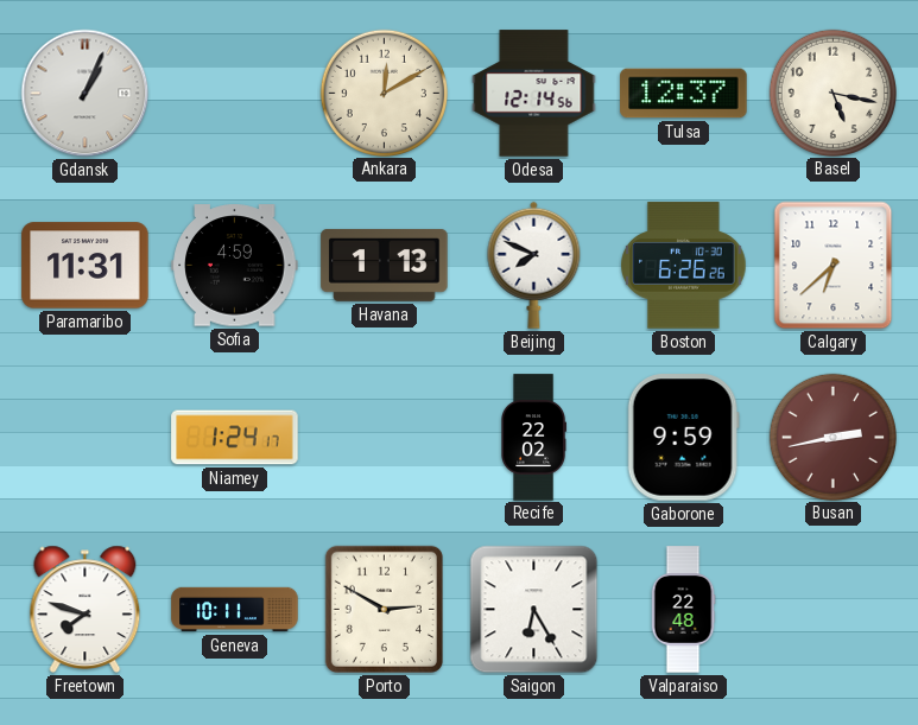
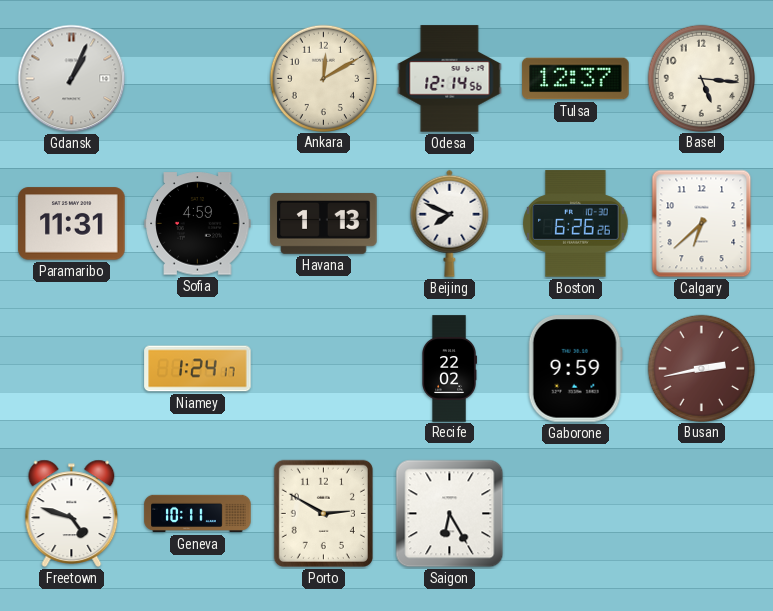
Basel: 5:17 -> 5:16 (701, 78)
Freetown: 7:48 -> 4:48 (72, 513)
Valparaiso: 22:48 -> none (683, 610)
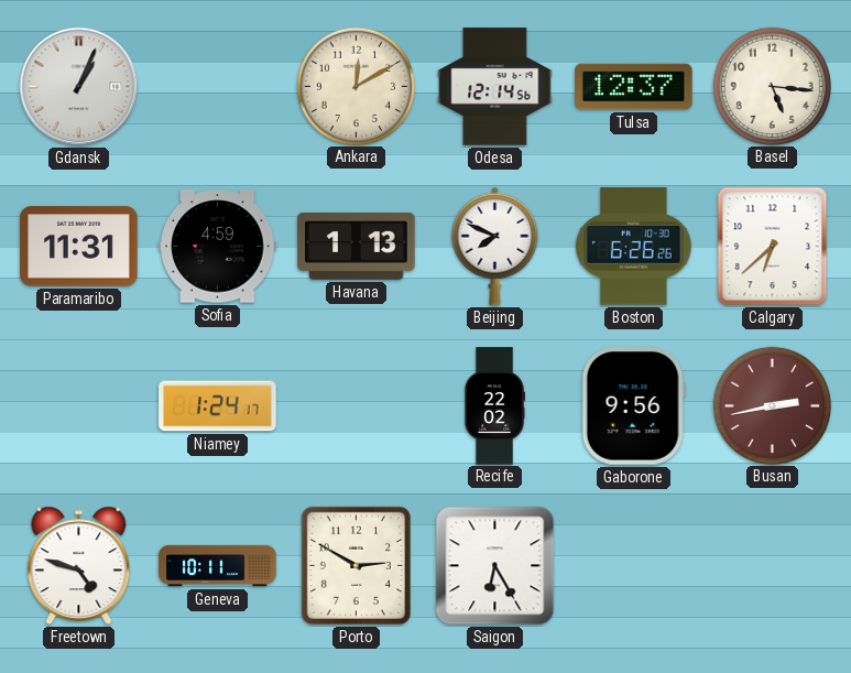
Gaborone: 9:59 -> 9:56 (633, 406)
